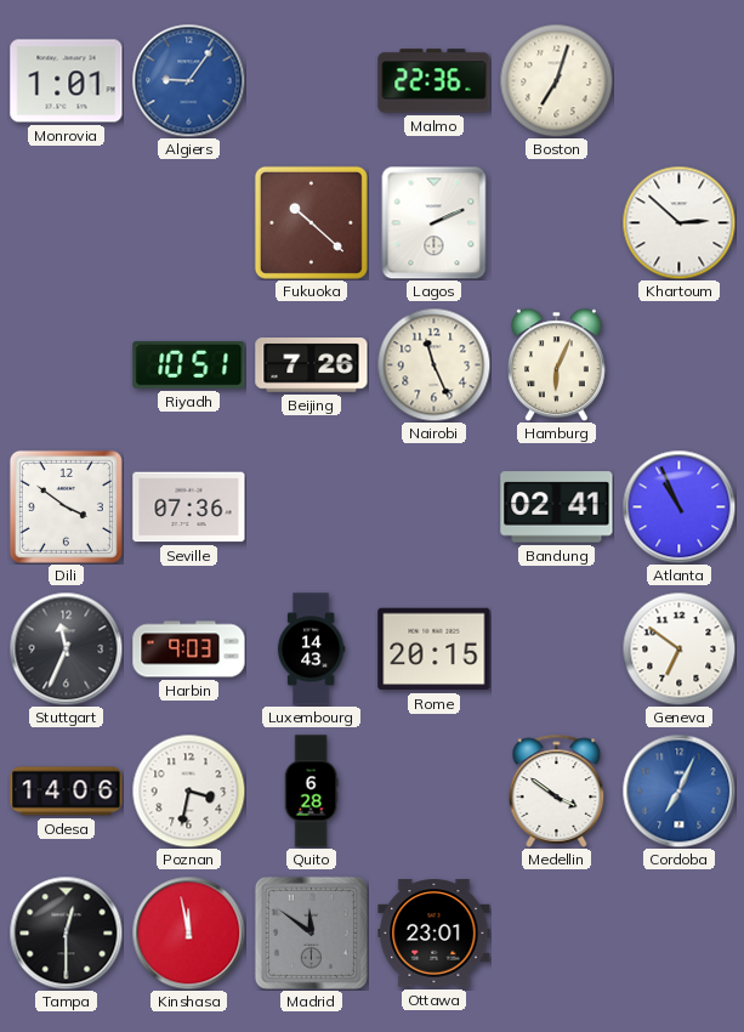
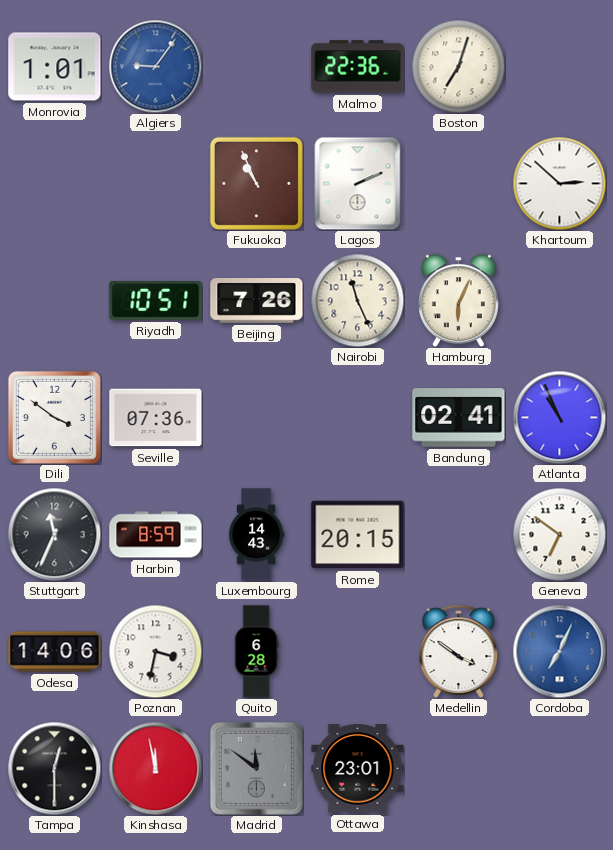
Fukuoka: 10:22 -> 10:56 (256, 183)
Harbin: 9:03 -> 8:59 (156, 535)
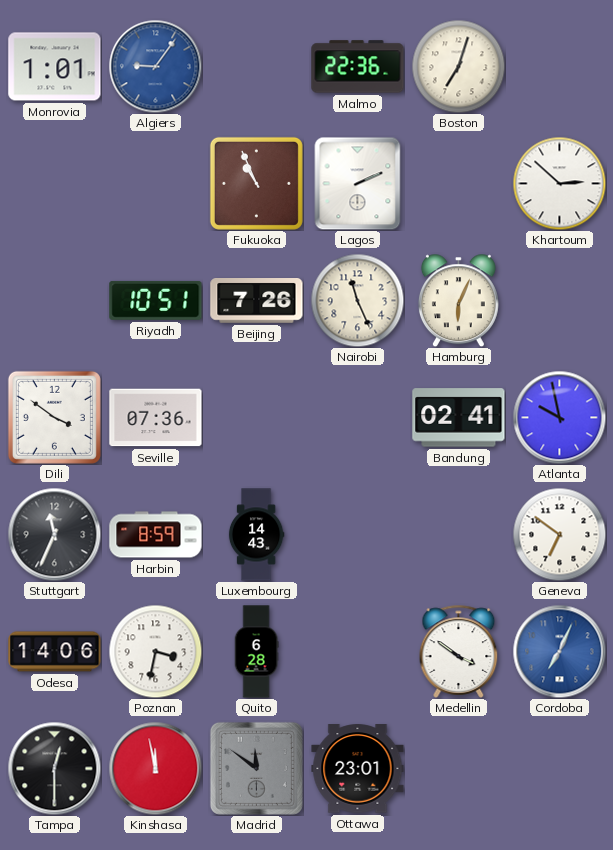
Atlanta: 10:56 -> 9:58 (559, 417)
Rome: 20:15 -> none (358, 535)
